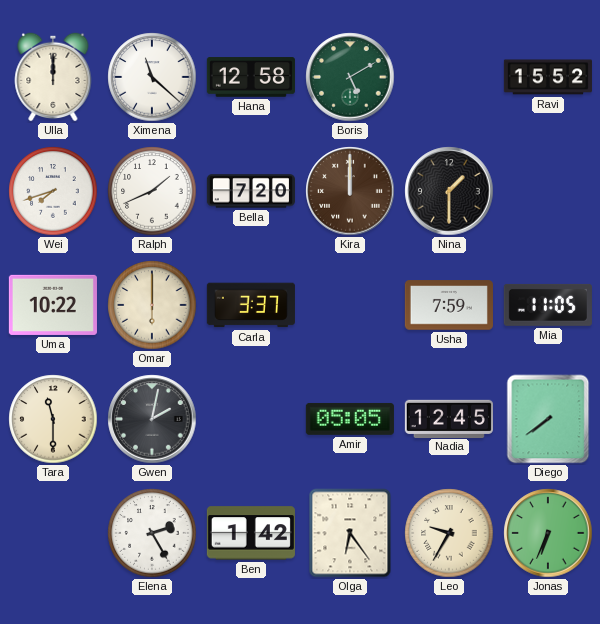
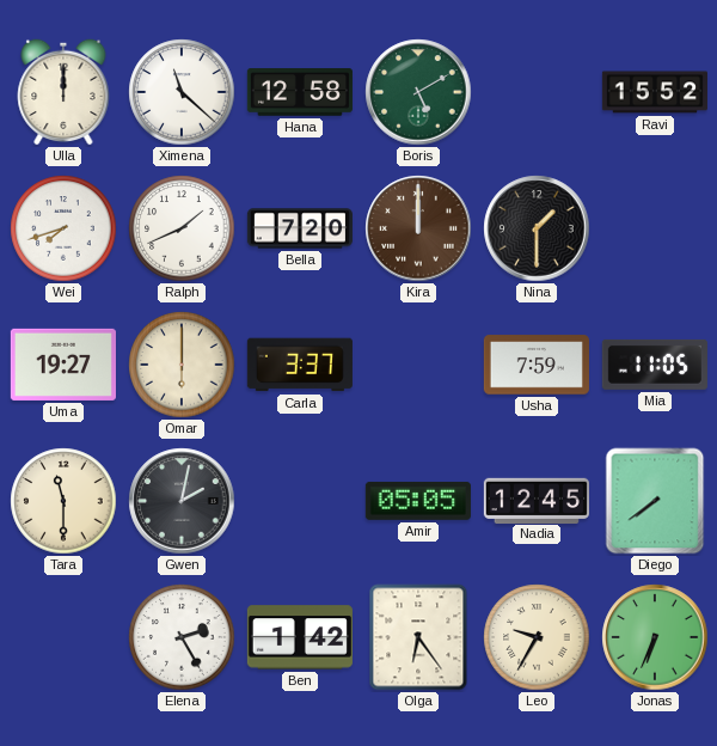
Uma: 10:22 -> 19:27 (63, 365)
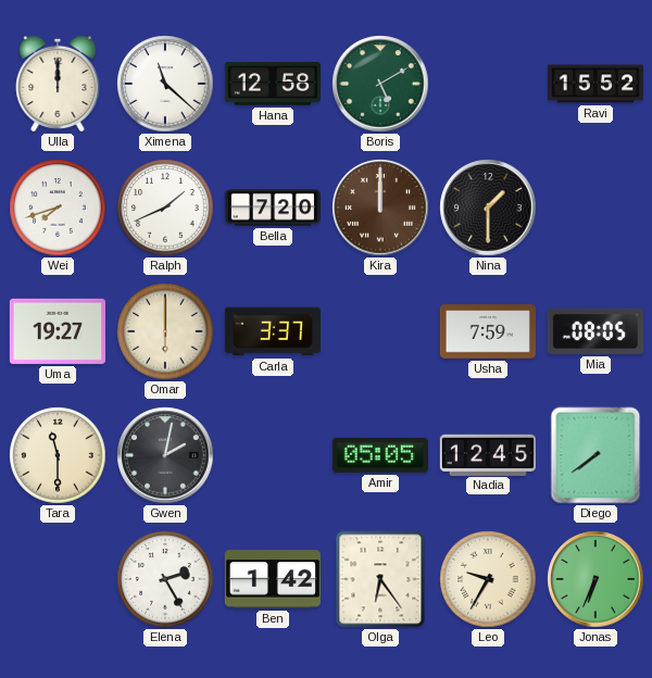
Mia: 11:05 -> 08:05 (595, 331)
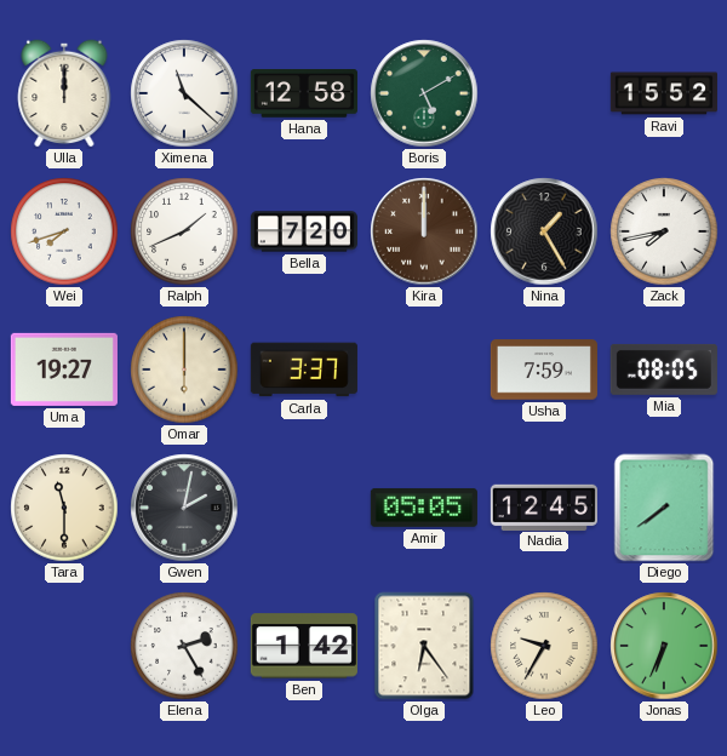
Nina: 1:30 -> 1:25 (544, 231)
Zack: none -> 7:43 (664, 231)
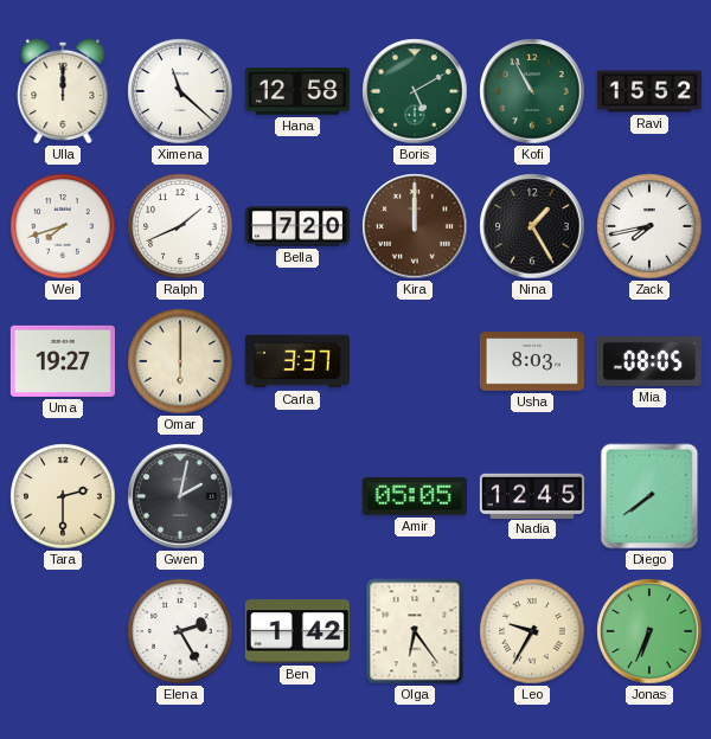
Kofi: none -> 10:55 (532, 91)
Usha: 7:59 -> 8:03 (532, 361)
Tara: 11:30 -> 2:30 (63, 496)
